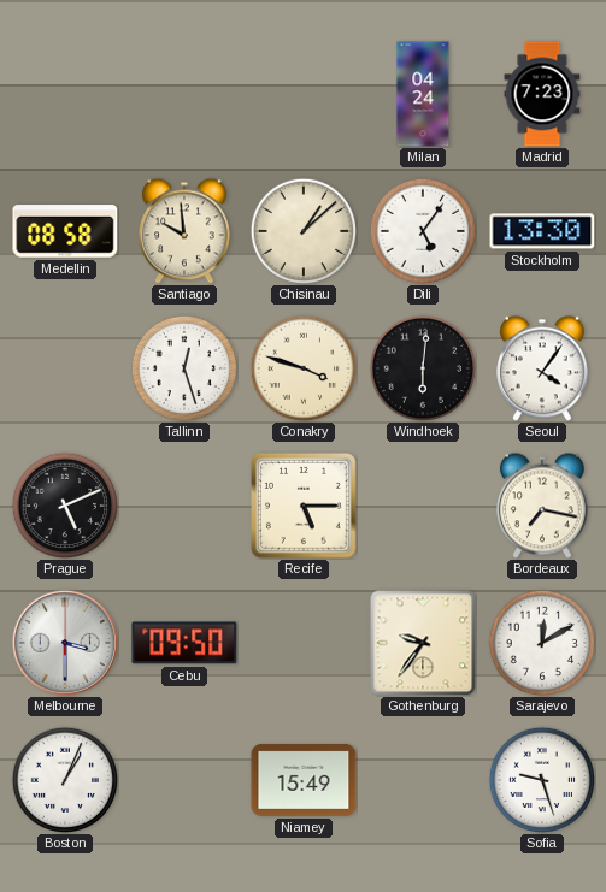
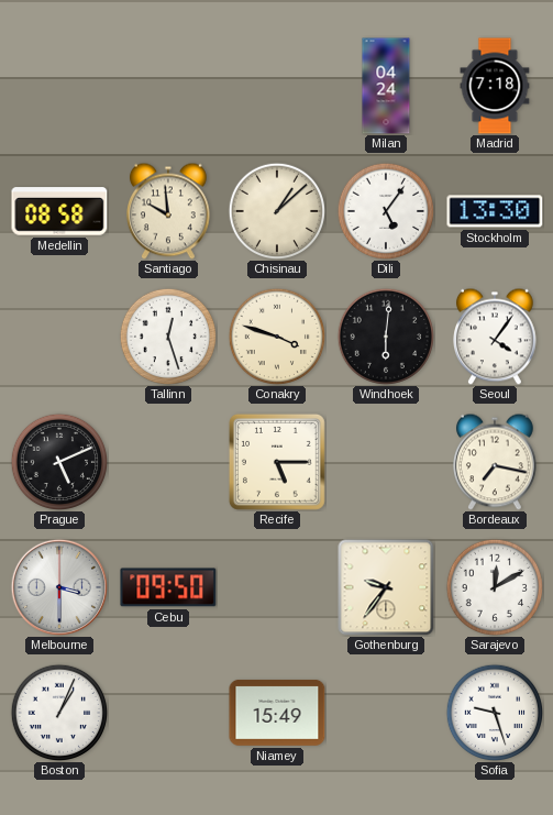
Madrid: 7:23 -> 7:18 (495, 86)
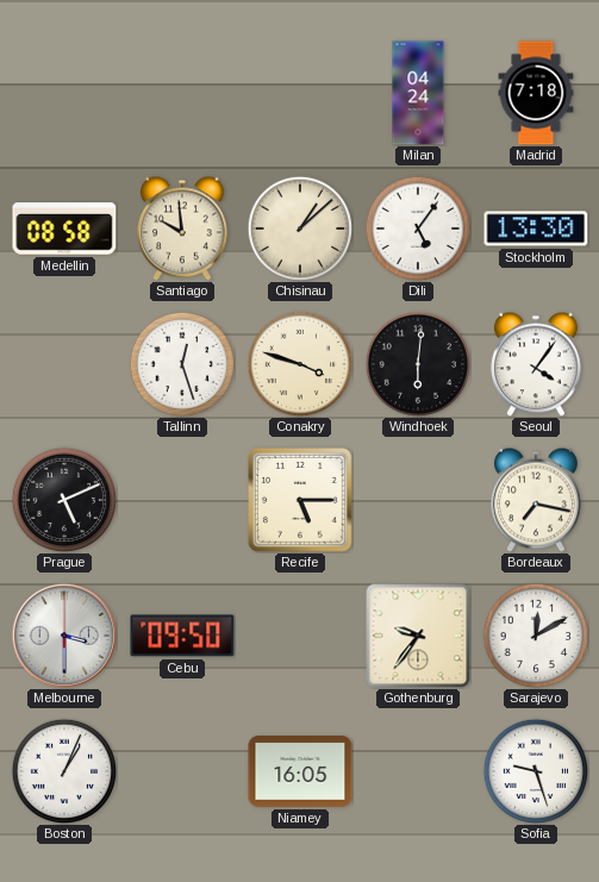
Niamey: 15:49 -> 16:05 (300, 771)
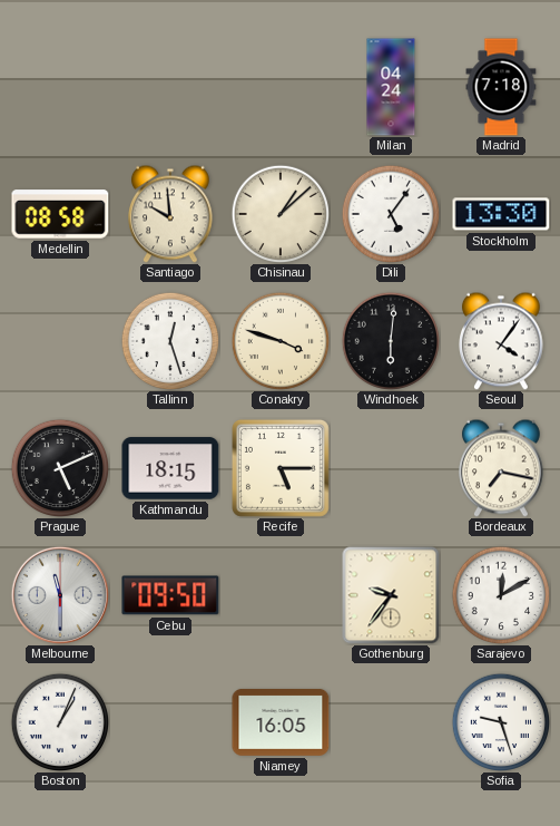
Kathmandu: none -> 18:15 (170, 468)
Melbourne: 3:30 -> 11:30 (59, 594)
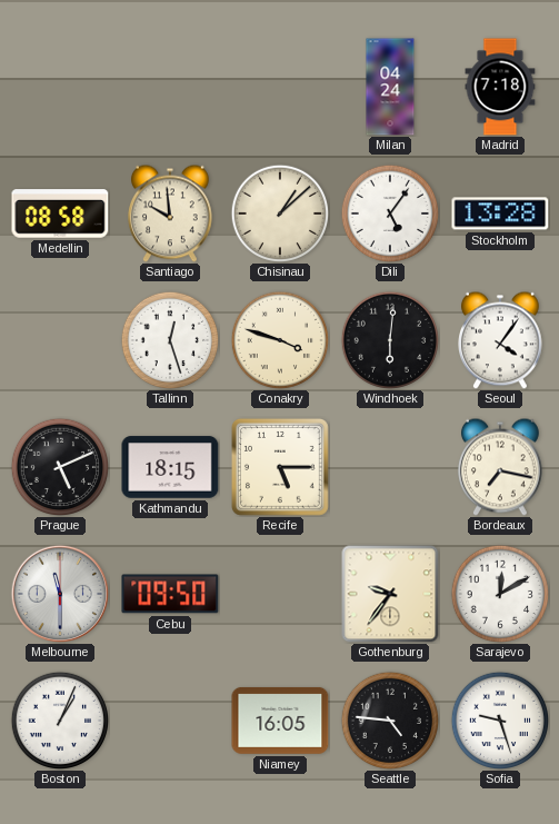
Stockholm: 13:30 -> 13:28 (500, 214)
Seattle: none -> 4:46 (390, 721)
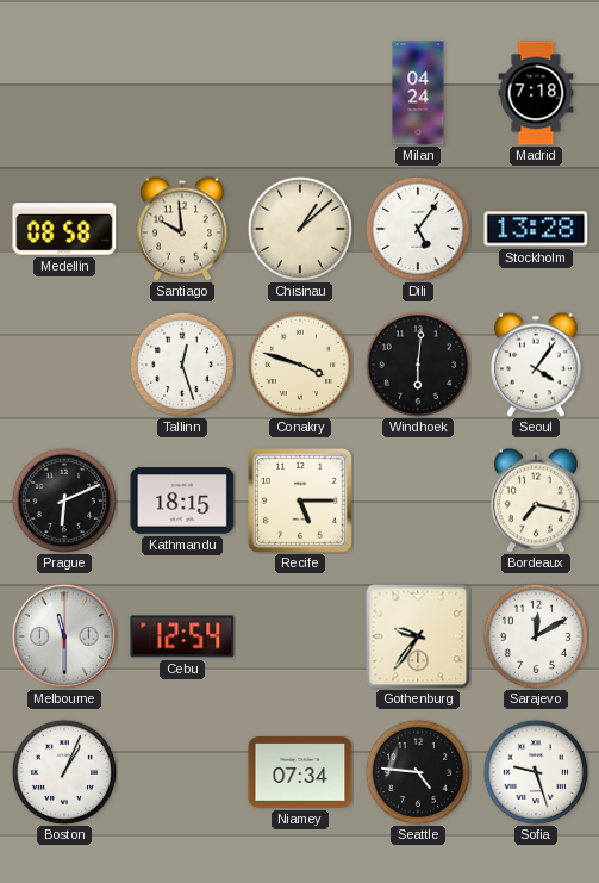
Prague: 5:11 -> 6:11 (64, 500)
Cebu: 09:50 -> 12:54 (182, 636)
Niamey: 16:05 -> 07:34 (300, 772)
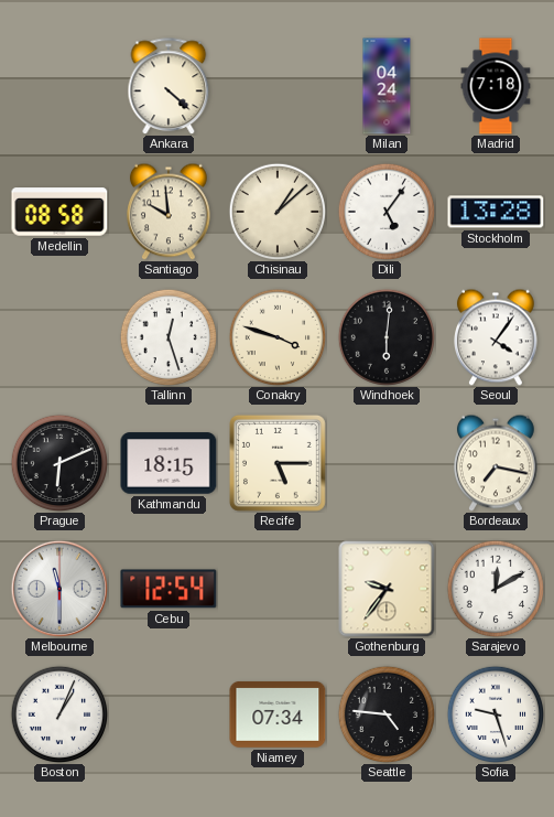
Ankara: none -> 4:22 (169, 86)
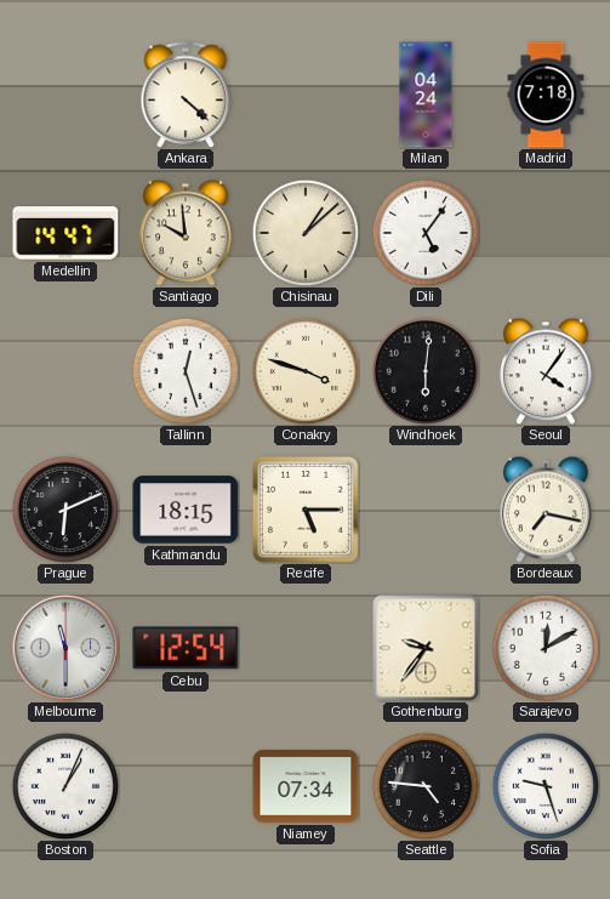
Medellin: 08:58 -> 14:47 (65, 233)
Stockholm: 13:28 -> none (496, 212)
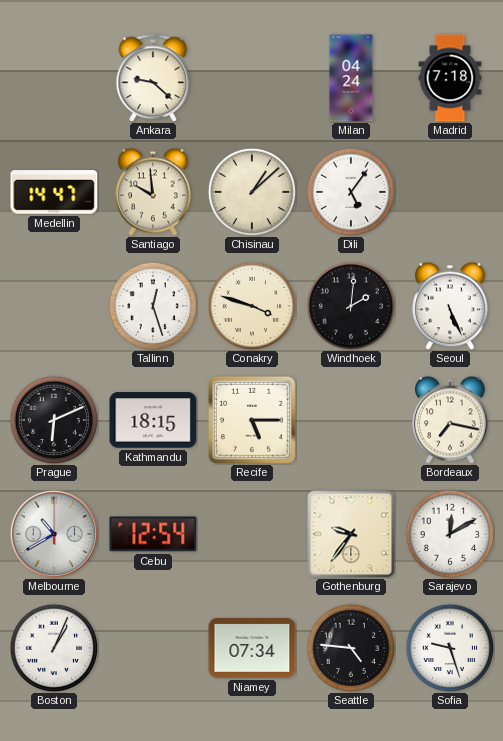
Ankara: 4:22 -> 9:22 (153, 78)
Windhoek: 6:01 -> 2:01 (351, 306)
Seoul: 4:06 -> 5:26 (451, 306)
Melbourne: 11:30 -> 10:40 (53, 533)
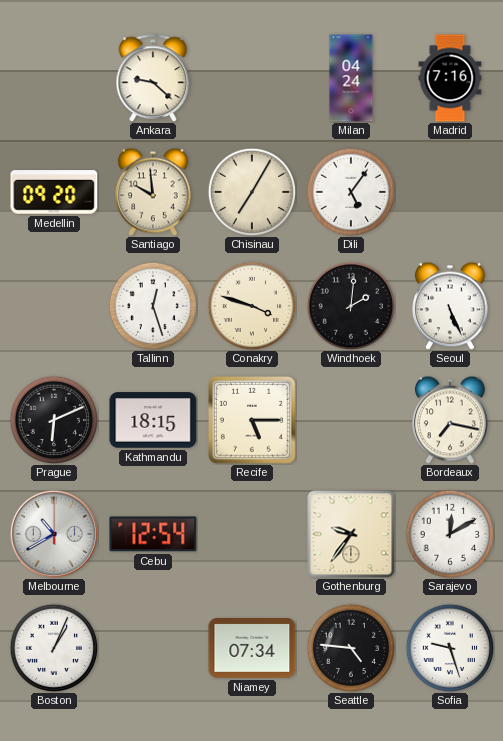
Madrid: 7:18 -> 7:16 (450, 78)
Medellin: 14:47 -> 09:20 (54, 192)
Chisinau: 1:08 -> 7:05 (252, 192)
